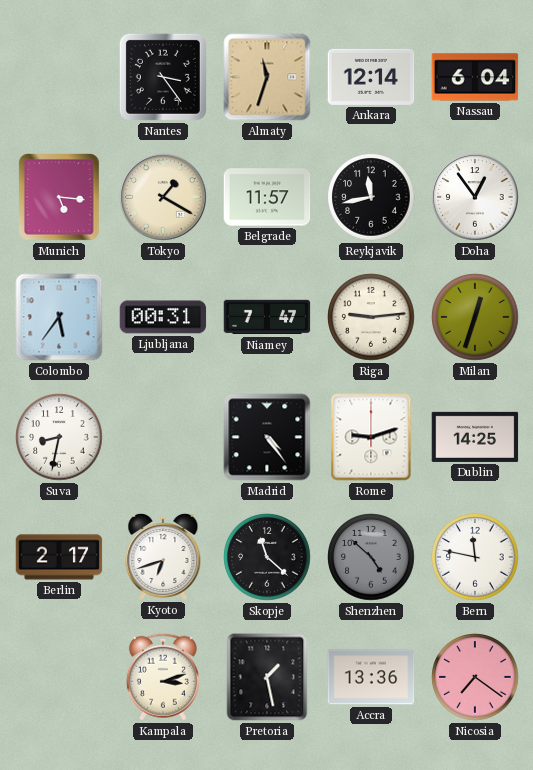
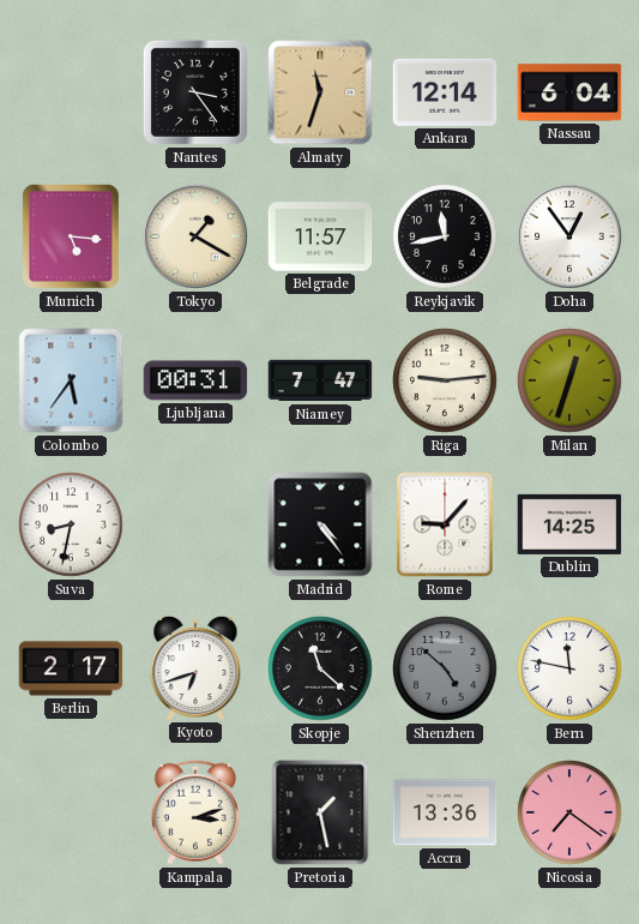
Rome: 9:12 -> 9:07 (445, 524)
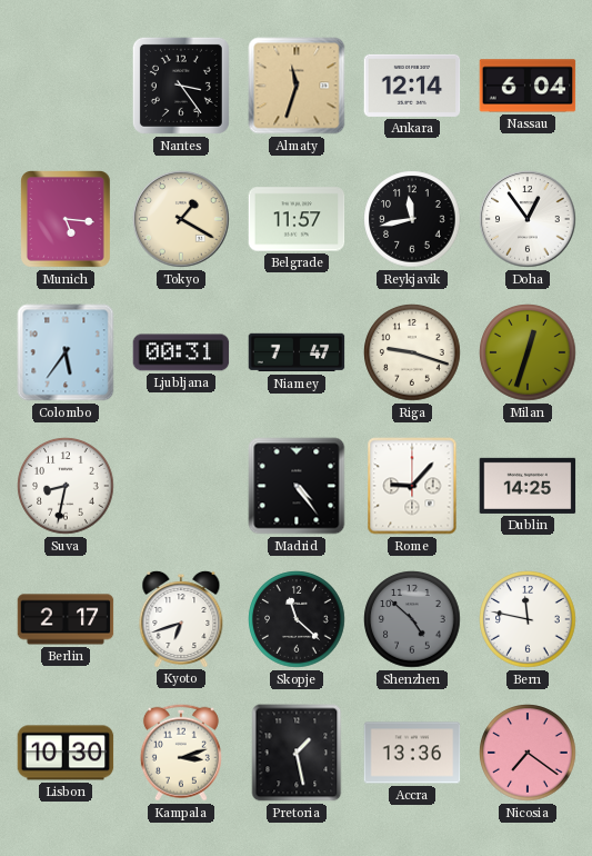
Riga: 9:14 -> 9:18 (412, 352)
Lisbon: none -> 10:30 (66, 753)
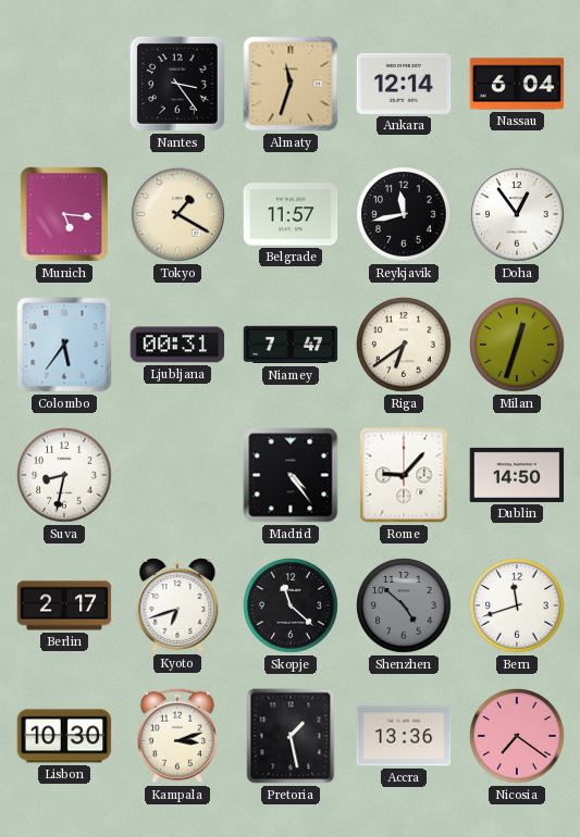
Riga: 9:18 -> 6:39 (404, 345)
Dublin: 14:25 -> 14:50 (517, 475)
Bern: 11:47 -> 11:42 (517, 605)
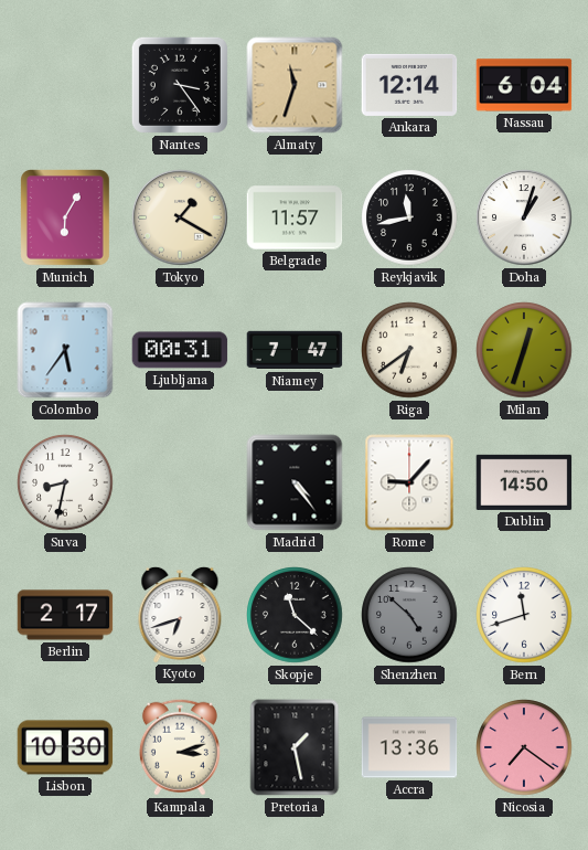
Munich: 5:16 -> 6:05 (66, 219)
Doha: 12:54 -> 1:03 (524, 217)
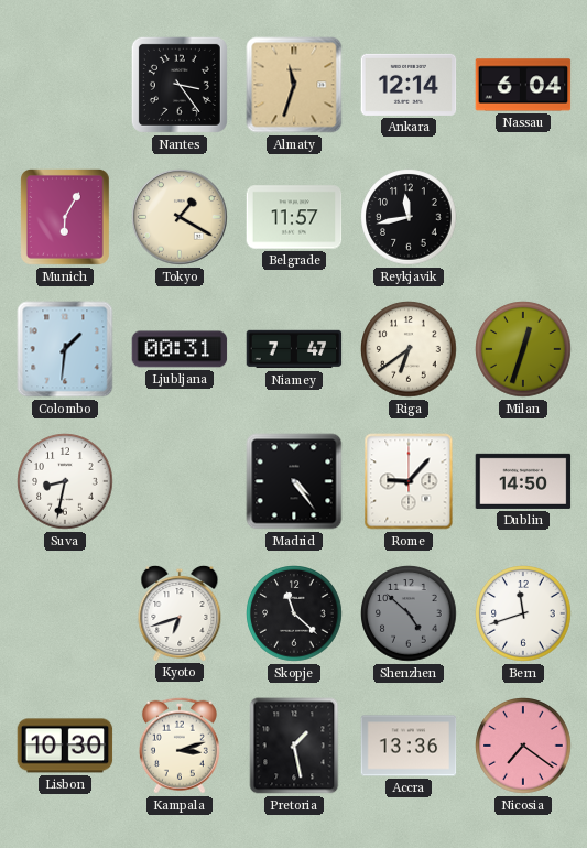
Doha: 1:03 -> none (524, 217)
Colombo: 5:36 -> 1:31 (65, 349)
Berlin: 2:17 -> none (65, 615)
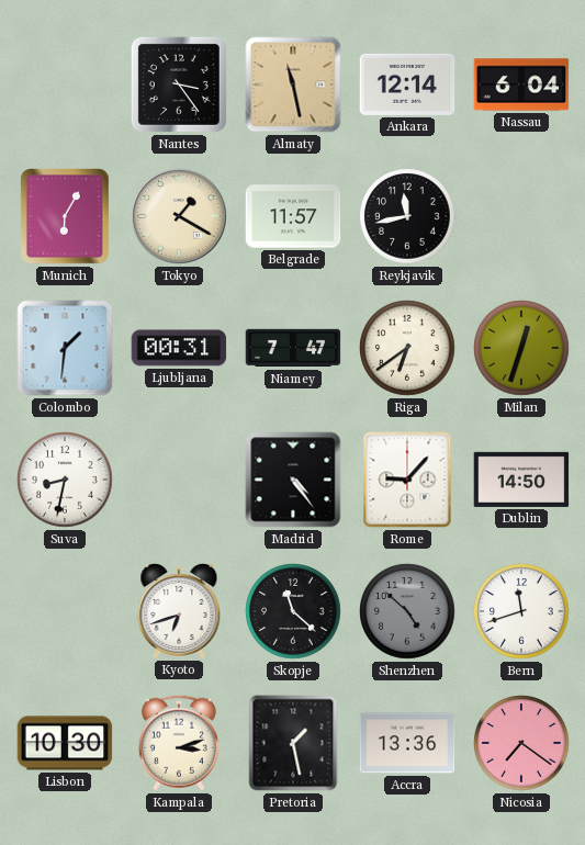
Almaty: 11:33 -> 11:28 (293, 84)
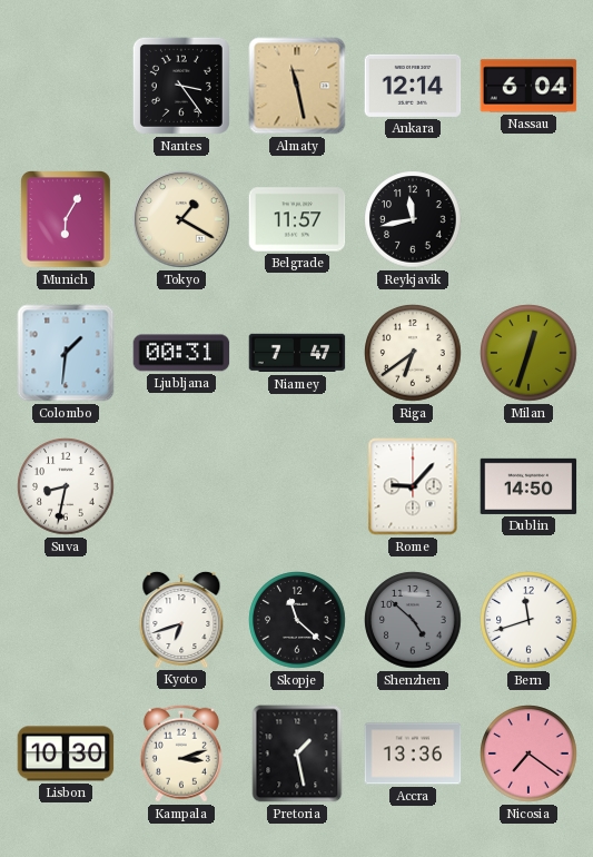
Madrid: 4:24 -> none (293, 480)
